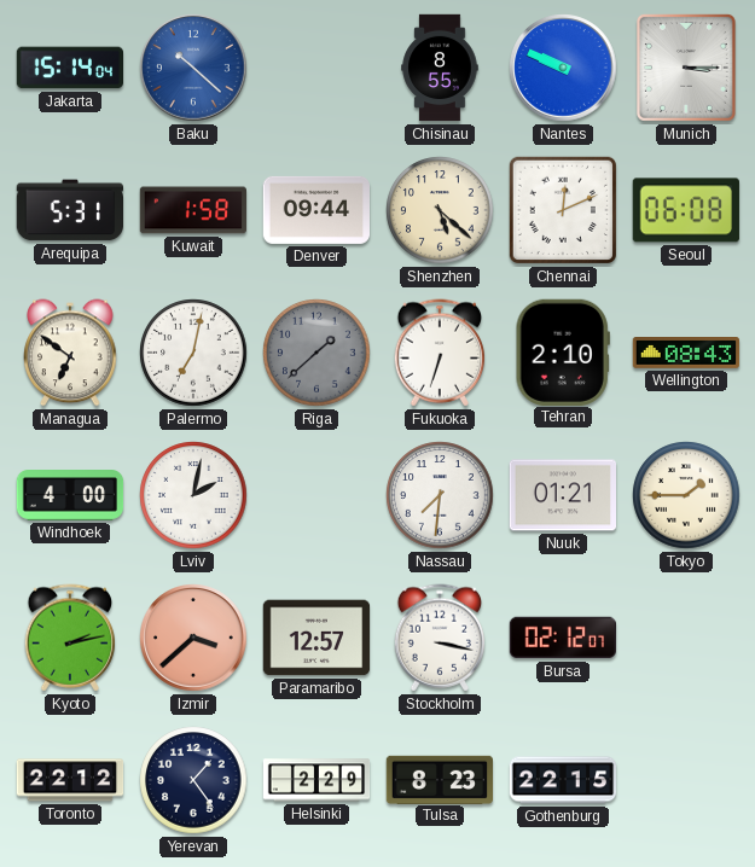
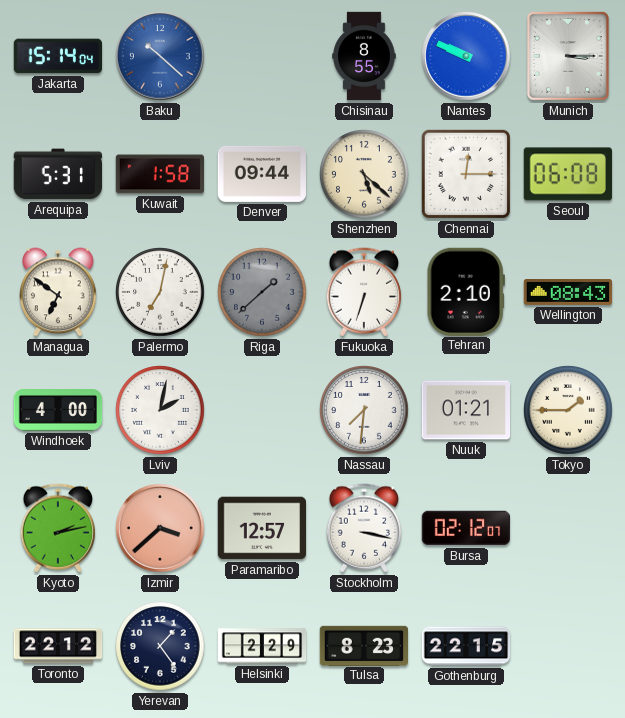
Chennai: 12:11 -> 12:15 (466, 174)
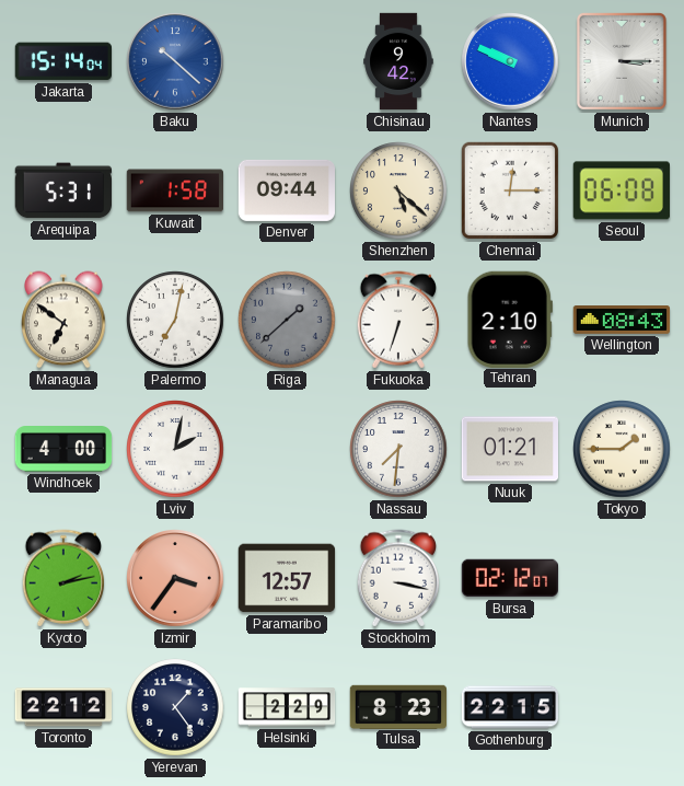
Chisinau: 8:55 -> 9:42 (398, 61)
Izmir: 3:38 -> 3:36 (175, 578)
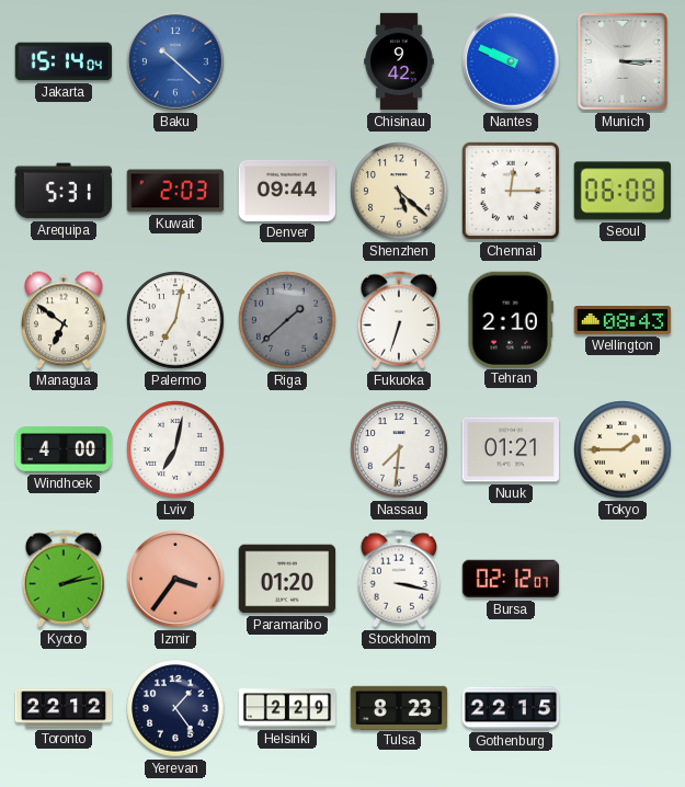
Kuwait: 1:58 -> 2:03 (175, 191)
Lviv: 2:02 -> 7:02 (175, 449)
Paramaribo: 12:57 -> 01:20 (287, 579)
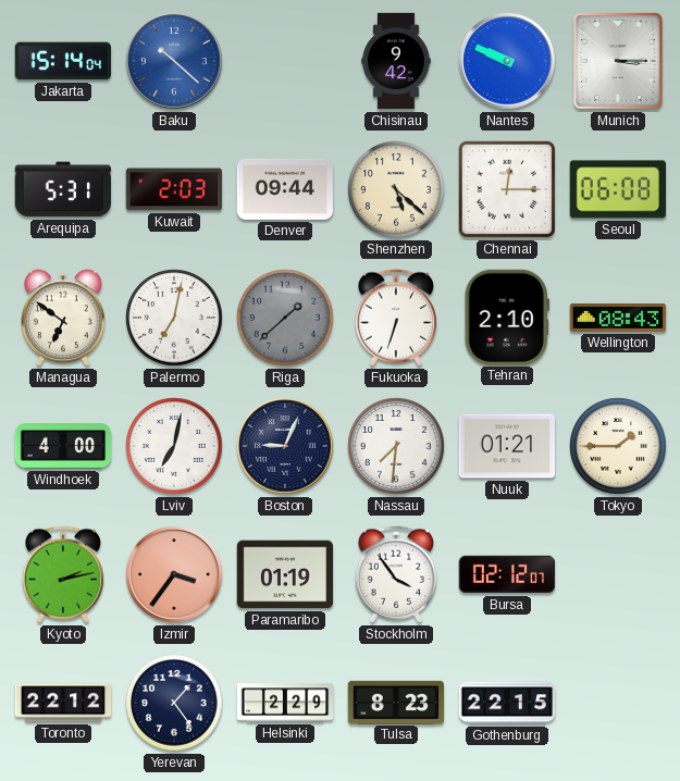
Boston: none -> 9:04 (285, 446)
Paramaribo: 01:20 -> 01:19 (285, 574)
Stockholm: 3:17 -> 3:54 (396, 574)
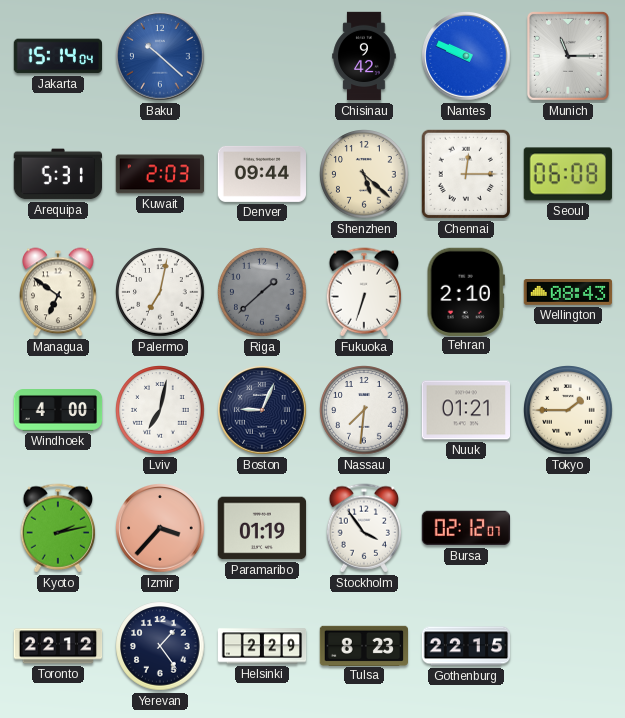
Munich: 3:15 -> 11:15 (568, 56)
Izmir: 3:36 -> 3:37 (160, 528)
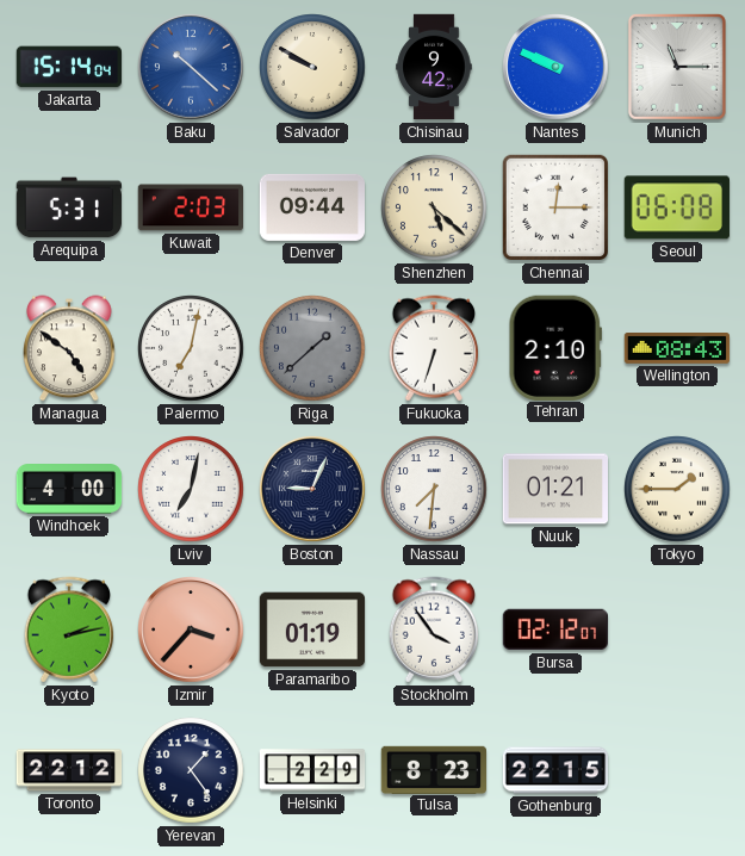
Salvador: none -> 9:50 (312, 67)
Managua: 6:51 -> 4:51 (69, 348)
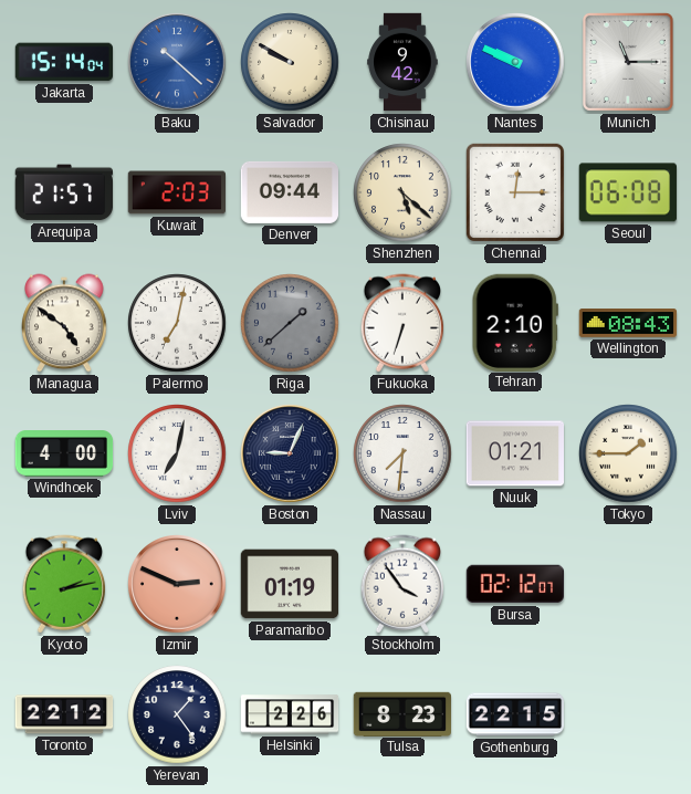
Arequipa: 5:31 -> 21:57 (63, 192)
Izmir: 3:37 -> 2:49 (177, 584)
Helsinki: 2:29 -> 2:26 (290, 714)
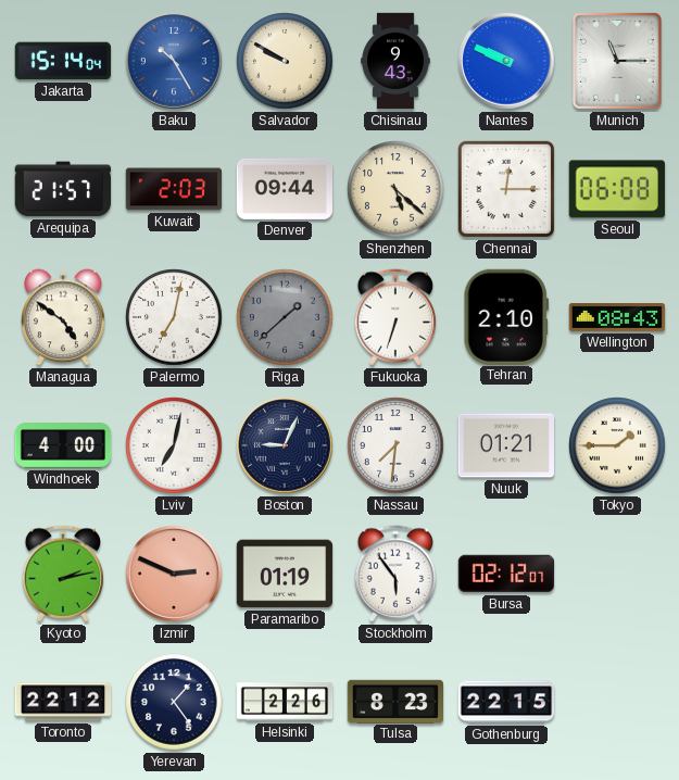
Baku: 10:22 -> 10:25 (174, 61)
Chisinau: 9:42 -> 9:43 (395, 61)
Stockholm: 3:54 -> 5:54 (395, 574)
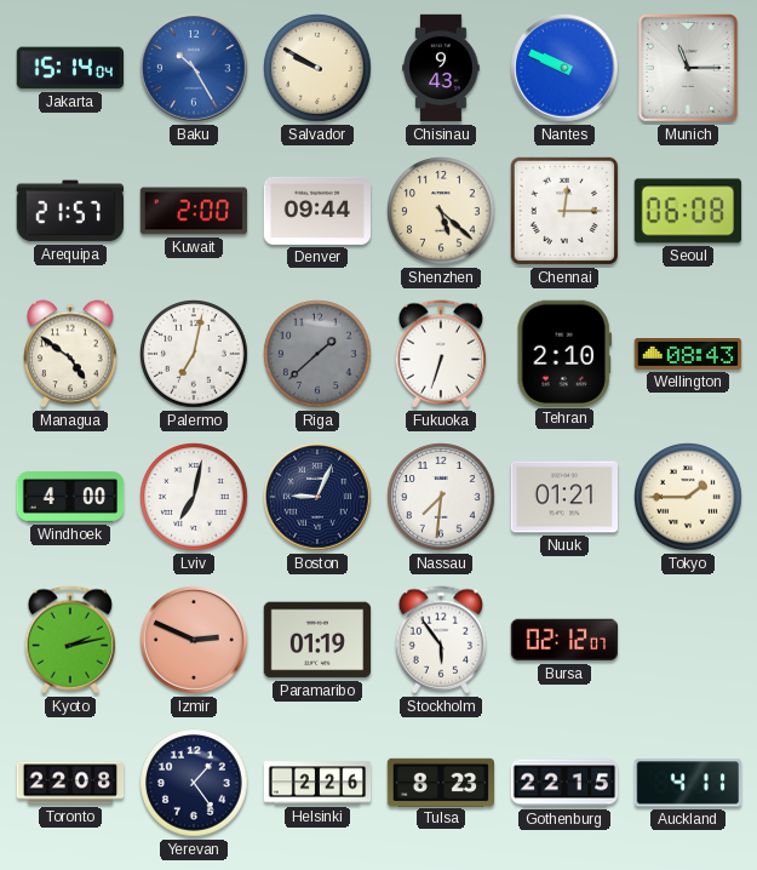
Kuwait: 2:03 -> 2:00 (194, 211)
Toronto: 22:12 -> 22:08 (70, 783)
Auckland: none -> 4:11 (687, 783)
